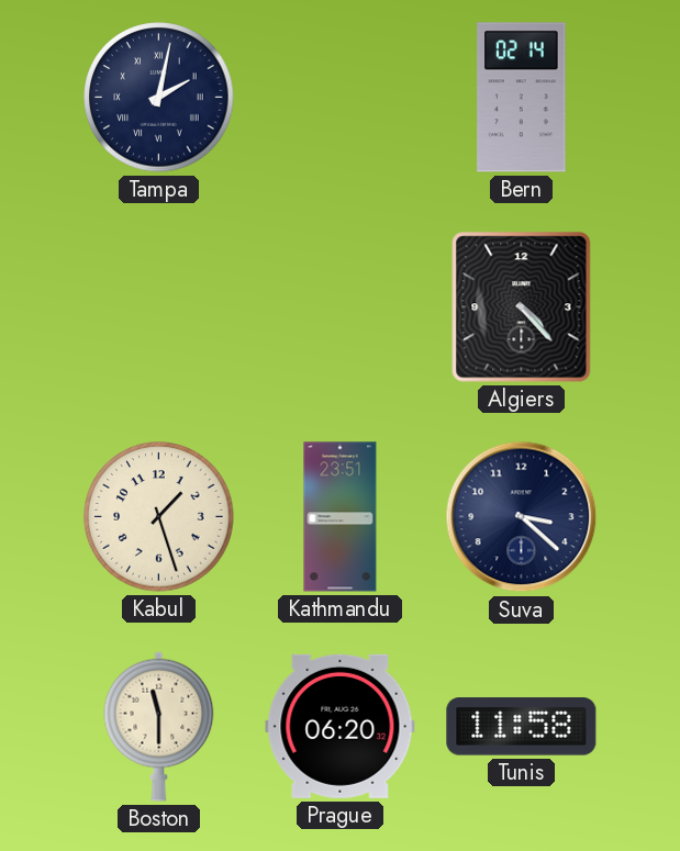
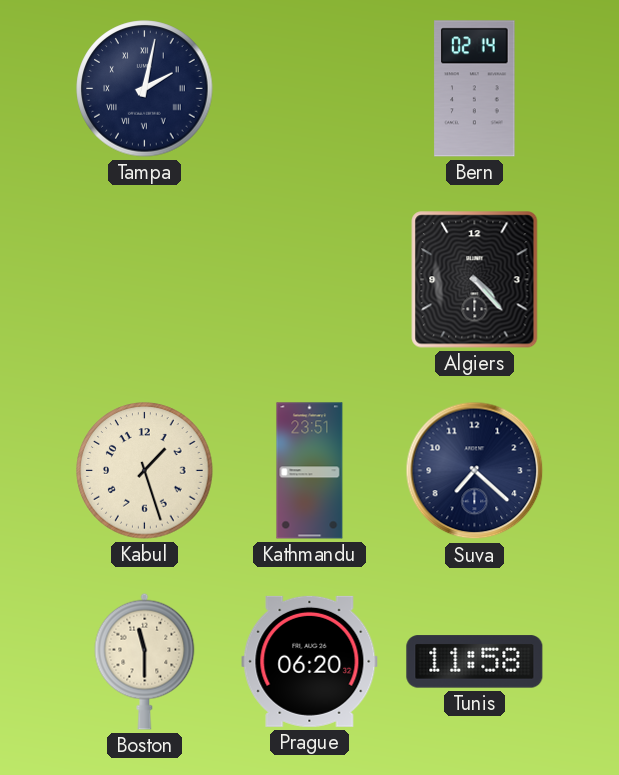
Suva: 3:22 -> 7:22 (475, 471)
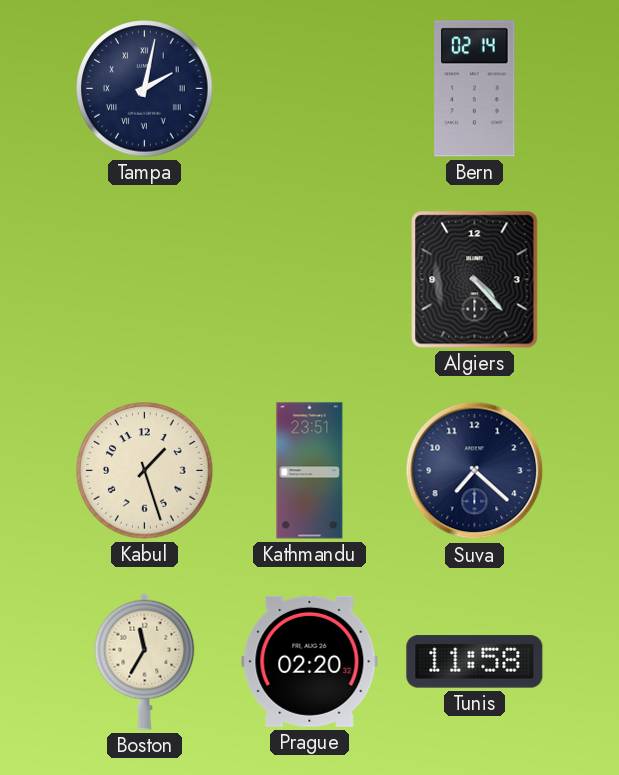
Boston: 11:30 -> 11:35 (145, 661)
Prague: 06:20 -> 02:20 (310, 661)
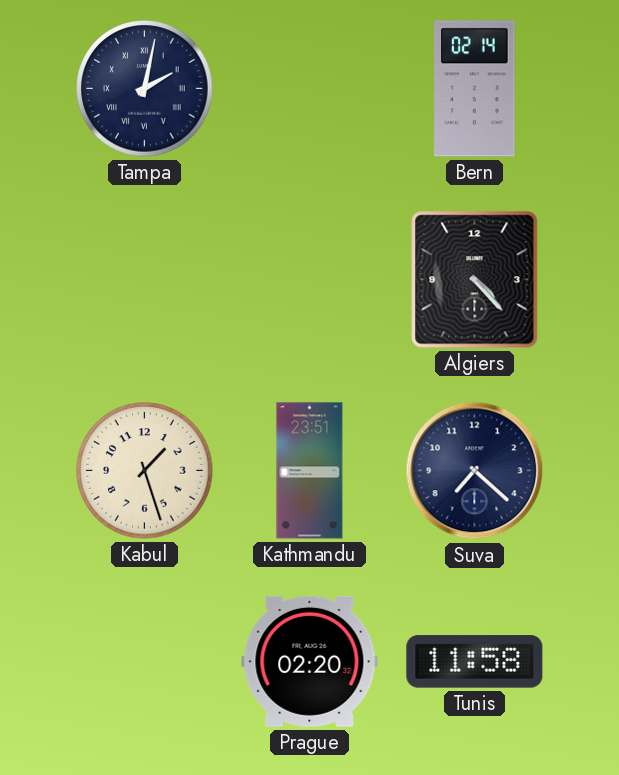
Boston: 11:35 -> none (145, 661)
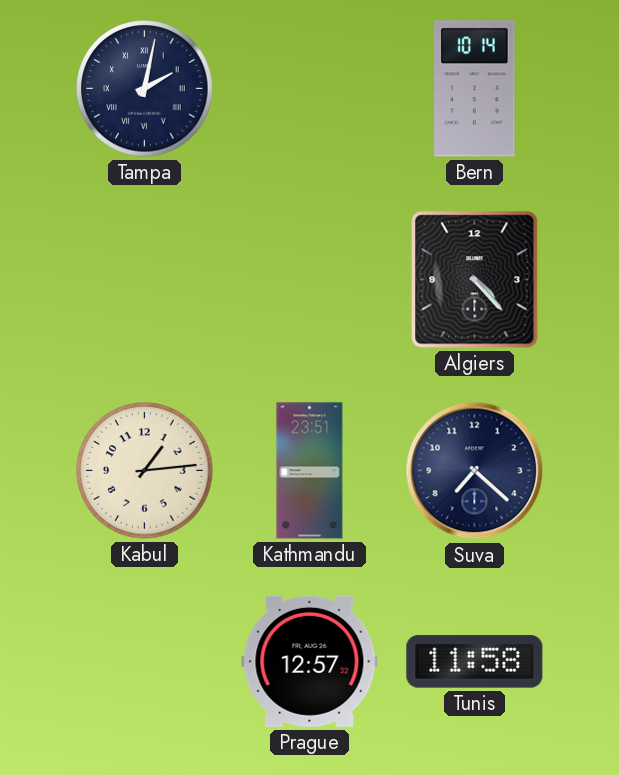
Bern: 02:14 -> 10:14 (475, 89)
Kabul: 1:27 -> 1:14 (145, 471)
Prague: 02:20 -> 12:57 (310, 661)
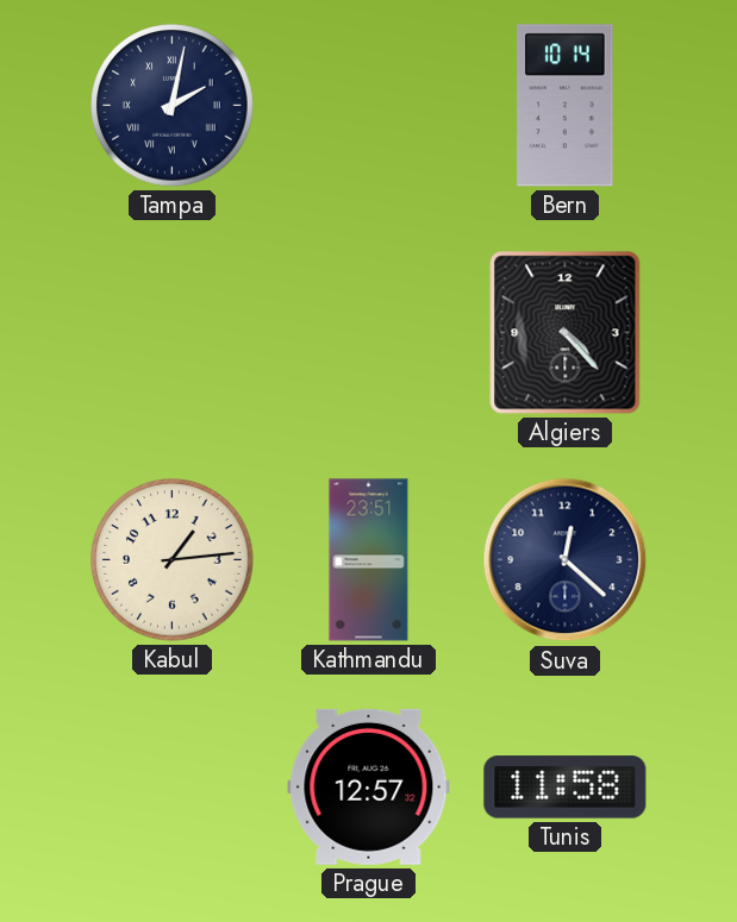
Suva: 7:22 -> 12:22 (566, 560)
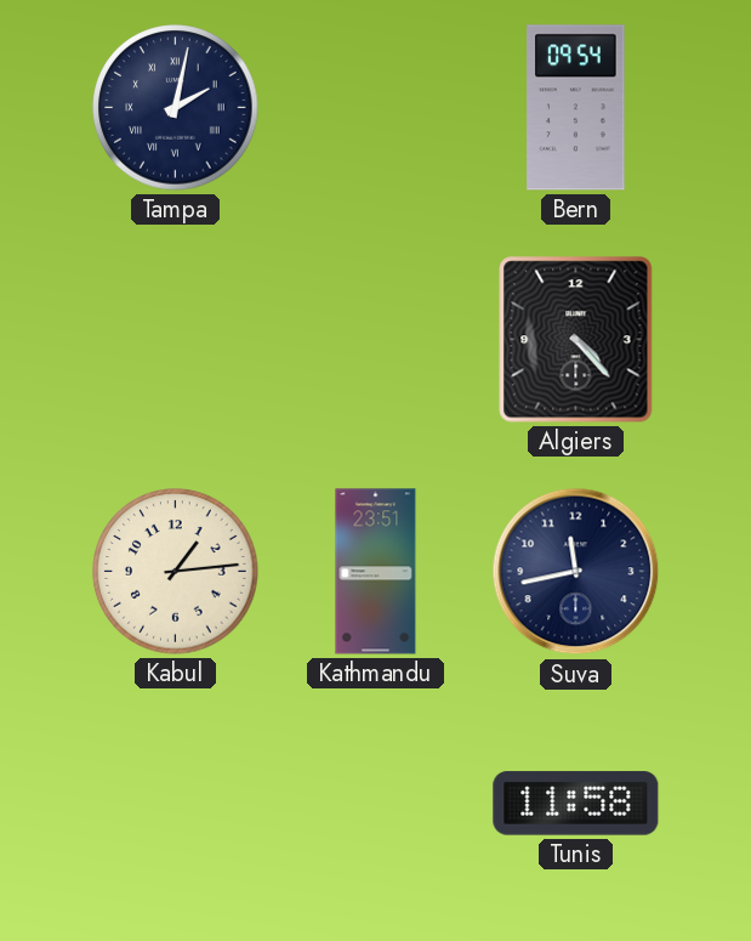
Bern: 10:14 -> 09:54 (576, 108)
Suva: 12:22 -> 11:43 (576, 572)
Prague: 12:57 -> none (369, 786)
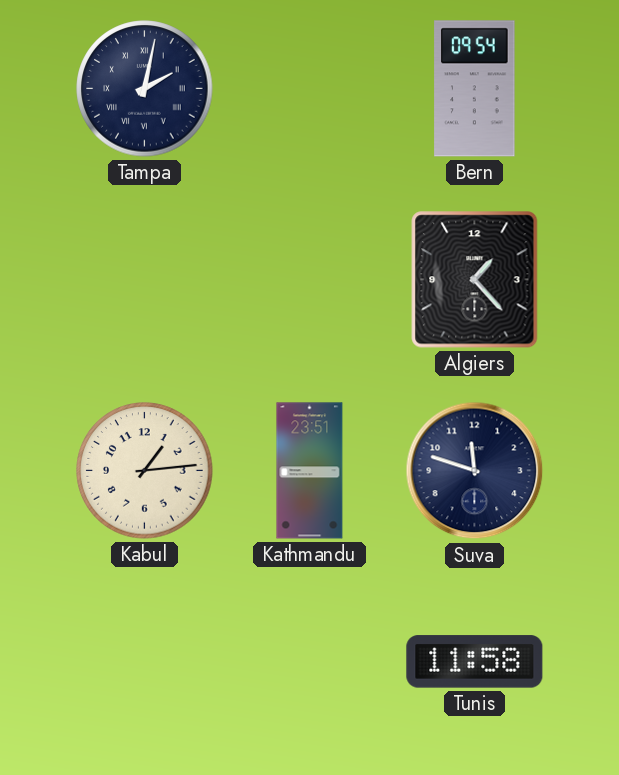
Algiers: 4:23 -> 1:23 (475, 280)
Suva: 11:43 -> 11:48 (475, 471)
